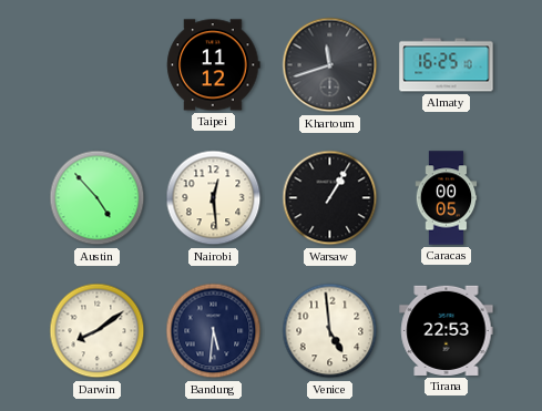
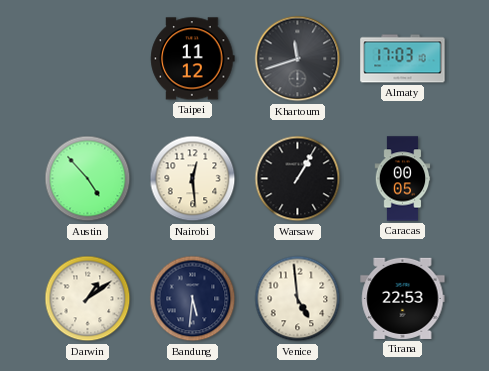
Almaty: 16:25 -> 17:03 (403, 59)
Darwin: 8:09 -> 1:09 (88, 299)
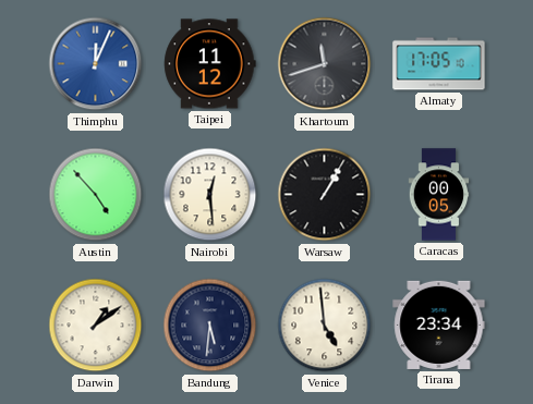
Thimphu: none -> 12:04 (96, 64)
Almaty: 17:03 -> 17:05 (439, 64)
Tirana: 22:53 -> 23:34 (439, 325)
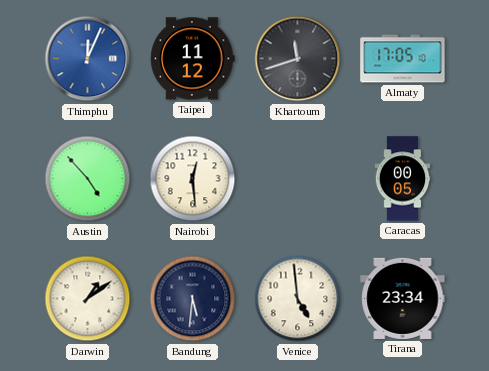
Warsaw: 1:05 -> none (325, 195)
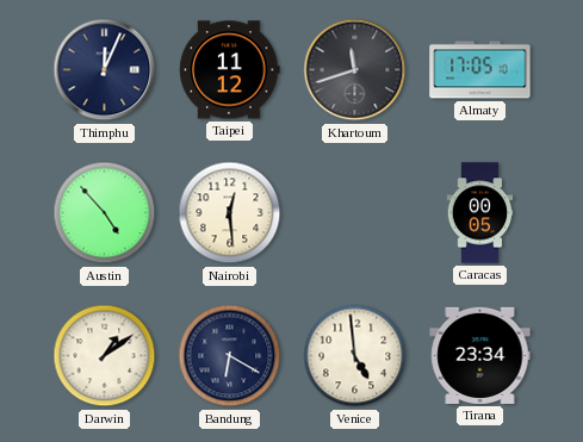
Thimphu dial: blue -> navy (105, 70)
Bandung: 5:31 -> 6:20 (230, 356)
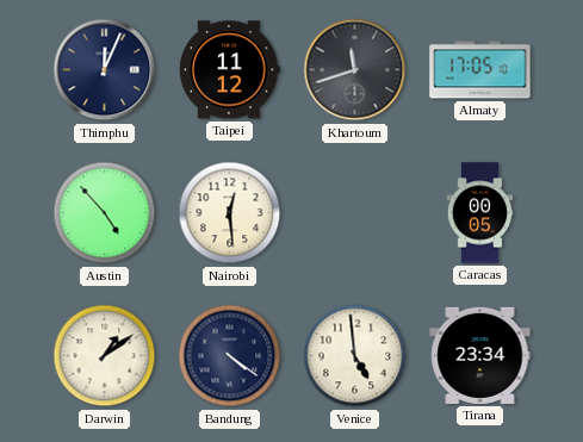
Bandung: 6:20 -> 4:21 (230, 356)
